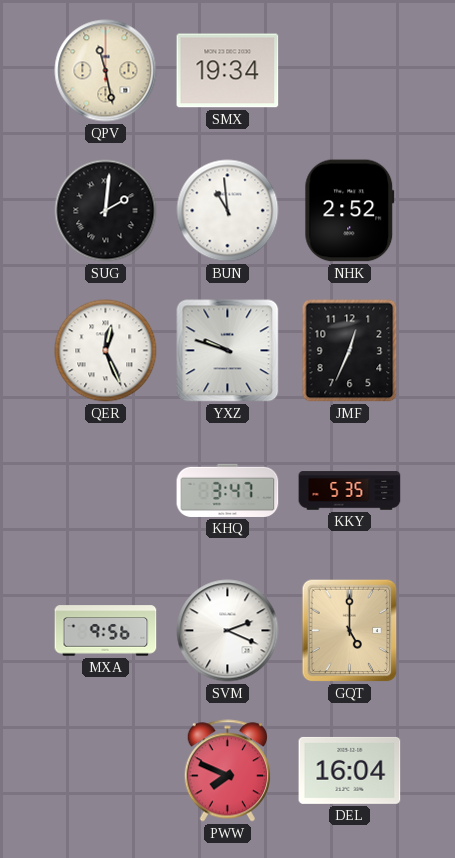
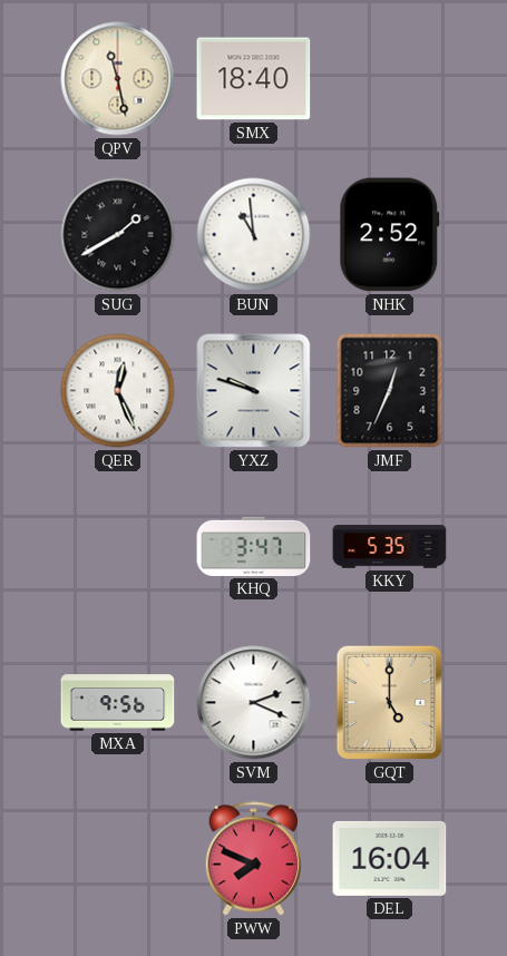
SMX: 19:34 -> 18:40 (254, 79)
SUG: 2:01 -> 1:40 (118, 235)
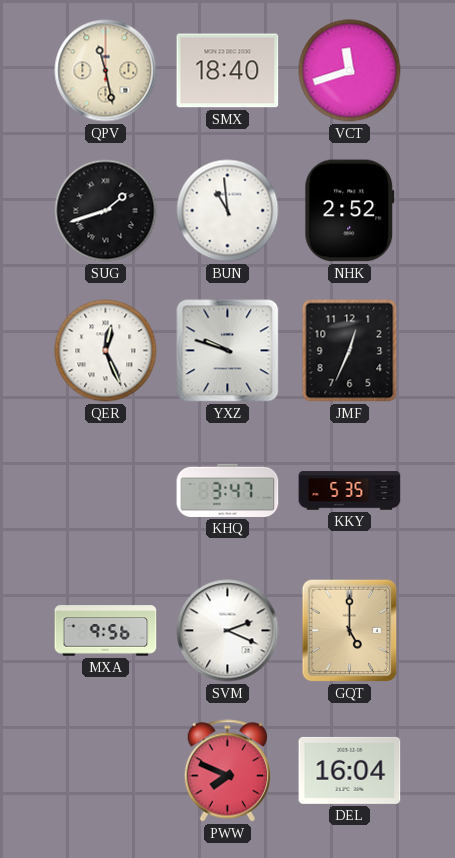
VCT: none -> 11:42 (350, 71)
SUG: 1:40 -> 1:42 (106, 211)
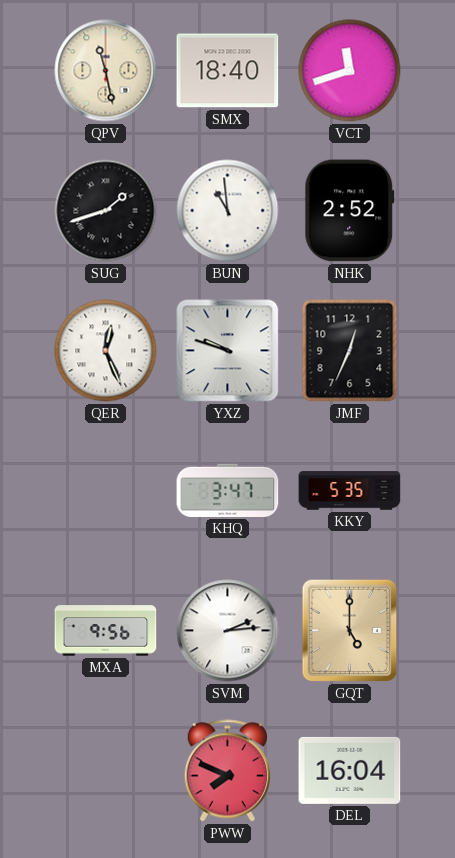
SVM: 2:19 -> 2:14 (228, 631)
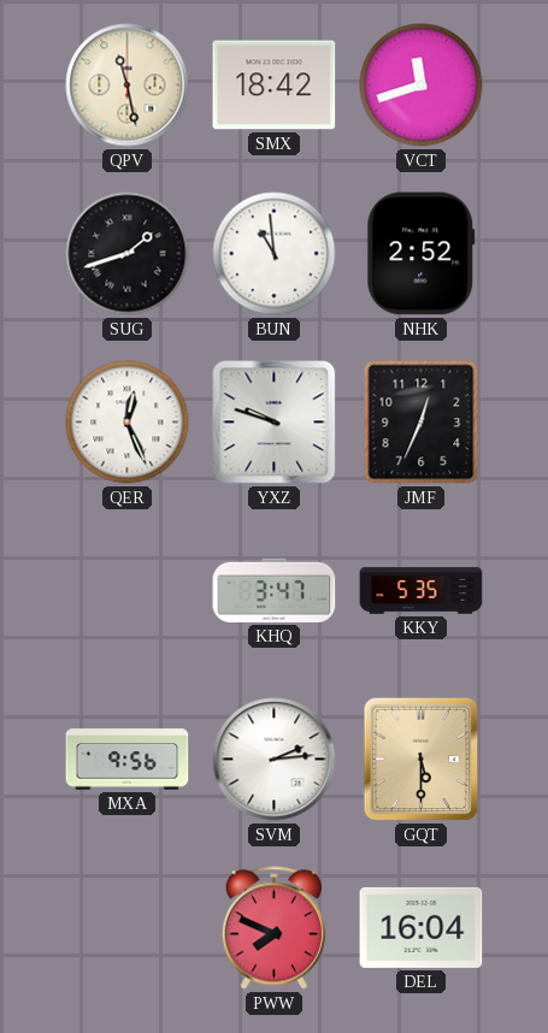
SMX: 18:40 -> 18:42 (275, 85)
GQT: 5:00 -> 5:30 (422, 760)
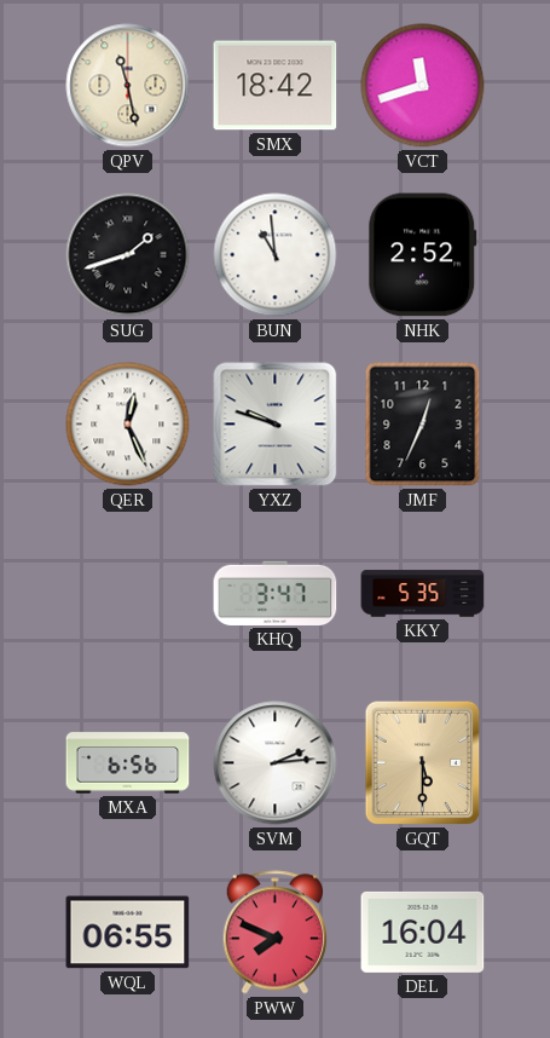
MXA: 9:56 -> 6:56 (128, 763)
WQL: none -> 06:55 (128, 933)
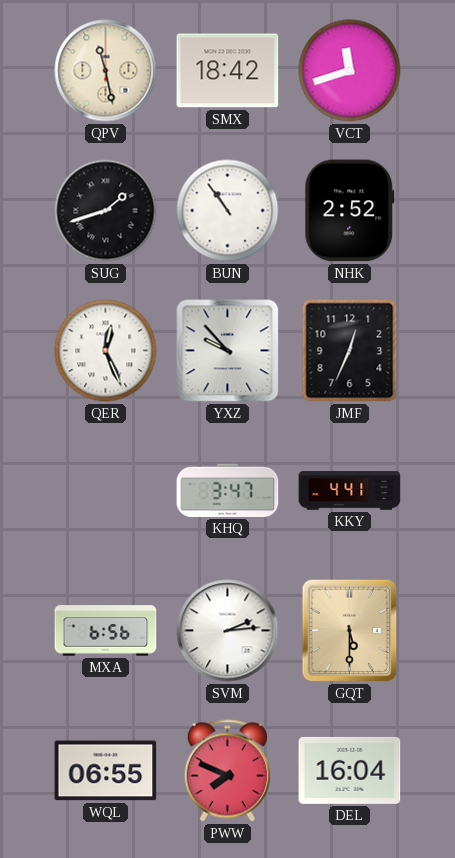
BUN: 10:59 -> 10:54 (228, 211)
YXZ: 9:48 -> 9:53 (228, 351)
KKY: 5:35 -> 4:41 (350, 491)
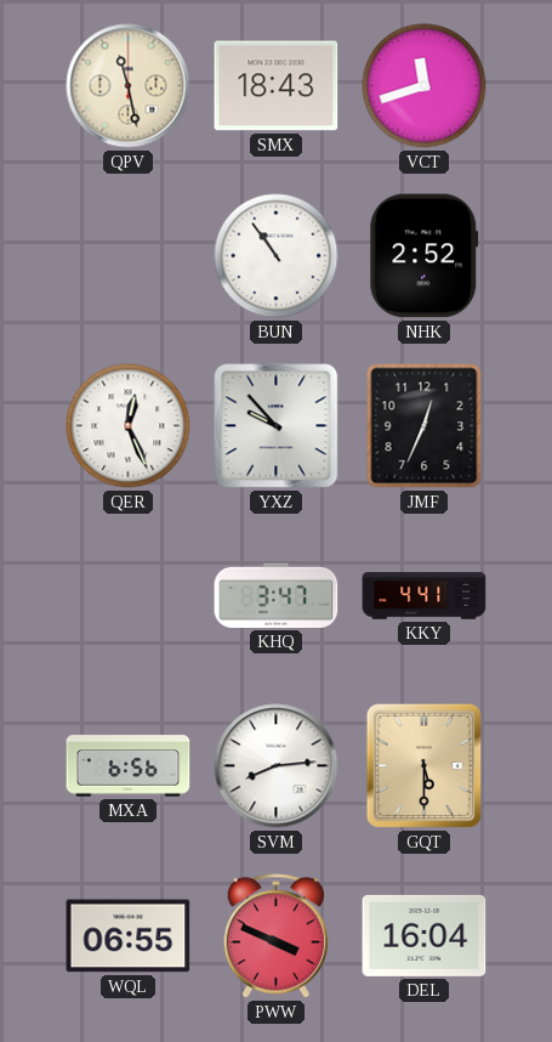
SMX: 18:42 -> 18:43 (277, 86)
SUG: 1:42 -> none (106, 211)
SVM: 2:14 -> 8:14 (277, 766)
PWW: 7:49 -> 3:49 (275, 936)
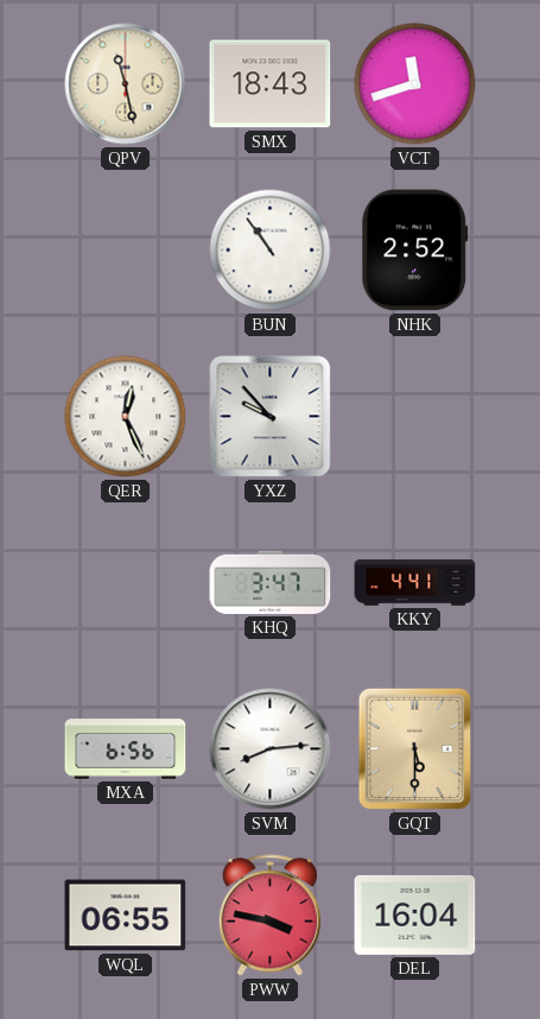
JMF: 12:34 -> none (425, 426)
PWW: 3:49 -> 3:47 (269, 916)
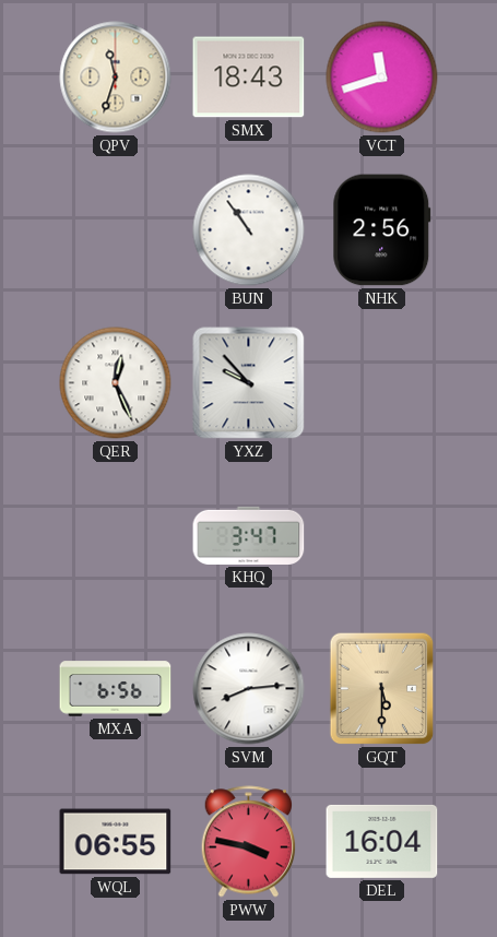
QPV: 11:28 -> 11:33 (116, 78)
NHK: 2:52 -> 2:56 (382, 230)
KKY: 4:41 -> none (415, 583)
